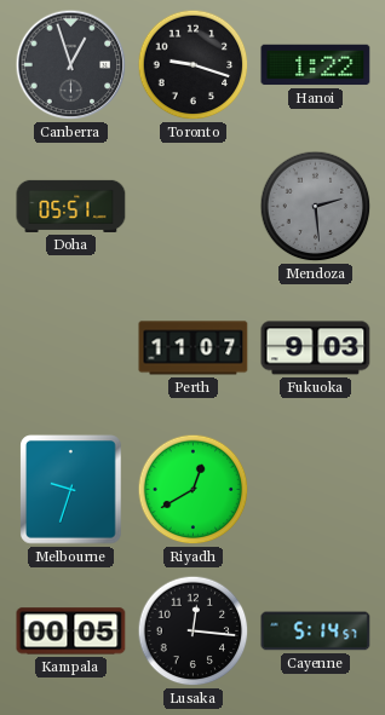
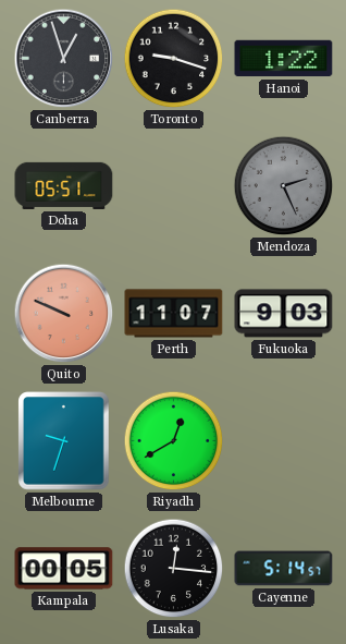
Mendoza: 2:29 -> 2:26 (284, 186)
Quito: none -> 9:49 (64, 314)
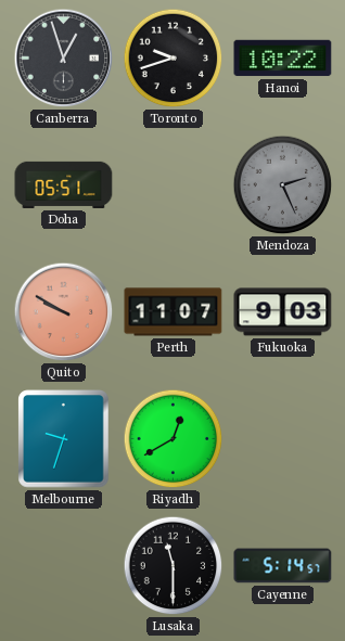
Toronto: 9:18 -> 9:42 (174, 59)
Hanoi: 1:22 -> 10:22 (283, 59)
Quito: 9:49 -> 9:50 (64, 312)
Kampala: 00:05 -> none (64, 569)
Lusaka: 12:16 -> 11:30 (174, 566)
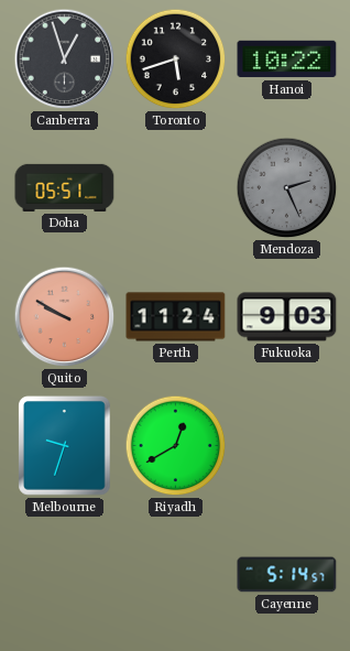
Toronto: 9:42 -> 5:42 (176, 59)
Perth: 11:07 -> 11:24 (176, 317)
Lusaka: 11:30 -> none (174, 566)
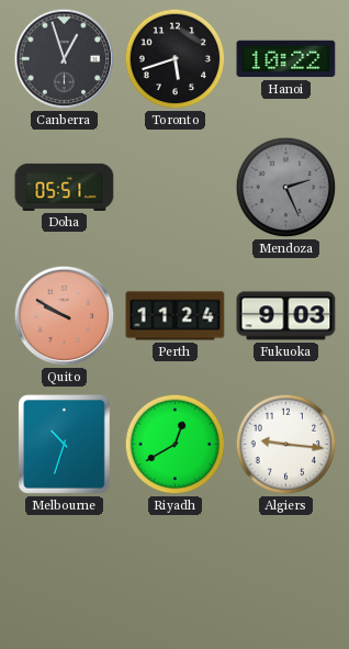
Melbourne: 9:33 -> 10:33 (65, 445)
Algiers: none -> 9:16 (286, 445)
Cayenne: 5:14 -> none (287, 575)
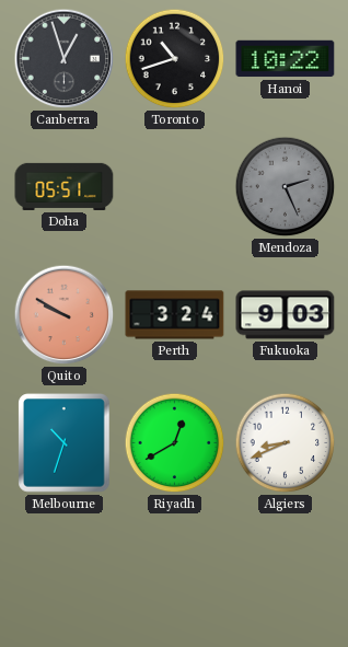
Toronto: 5:42 -> 10:42 (175, 59)
Perth: 11:24 -> 3:24 (175, 315)
Algiers: 9:16 -> 8:41 (286, 443)
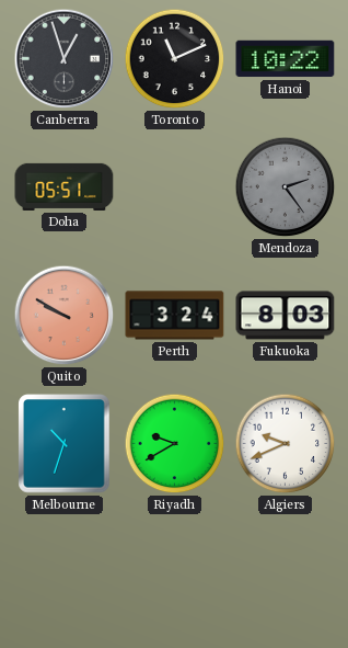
Toronto: 10:42 -> 11:11 (175, 59)
Mendoza: 2:26 -> 2:24 (286, 187)
Fukuoka: 9:03 -> 8:03 (286, 316)
Riyadh: 12:40 -> 9:40 (175, 444)
Algiers: 8:41 -> 9:41 (286, 444)
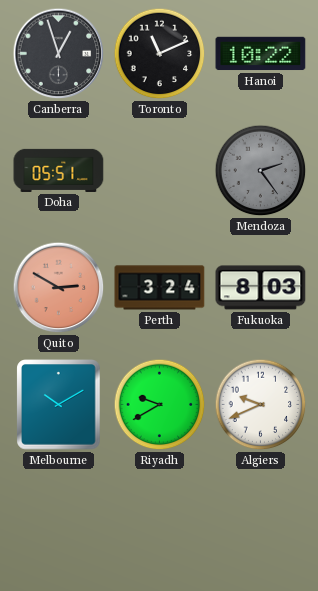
Quito: 9:50 -> 2:50 (59, 288)
Melbourne: 10:33 -> 10:10 (59, 405)
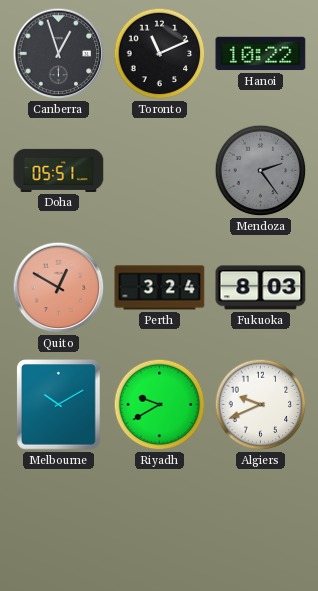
Quito: 2:50 -> 12:50 (59, 288)
